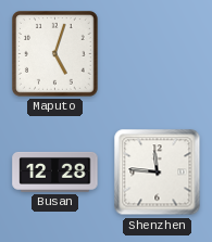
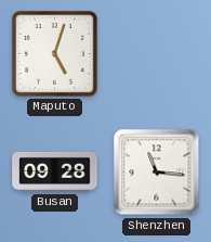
Busan: 12:28 -> 09:28 (55, 171)
Shenzhen: 11:46 -> 11:16 (157, 173)
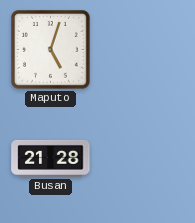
Busan: 09:28 -> 21:28 (51, 158)
Shenzhen: 11:16 -> none (157, 173)
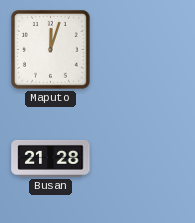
Maputo: 5:03 -> 12:03 (51, 50)
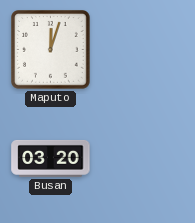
Busan: 21:28 -> 03:20 (51, 158)
